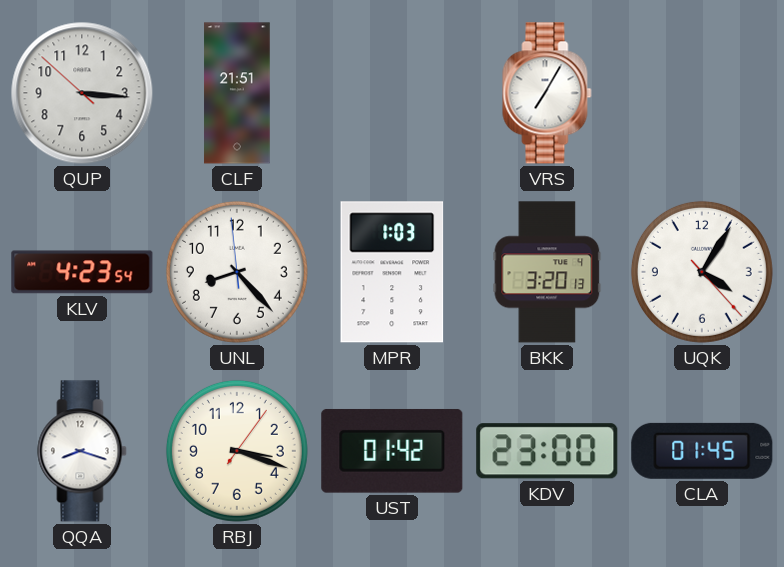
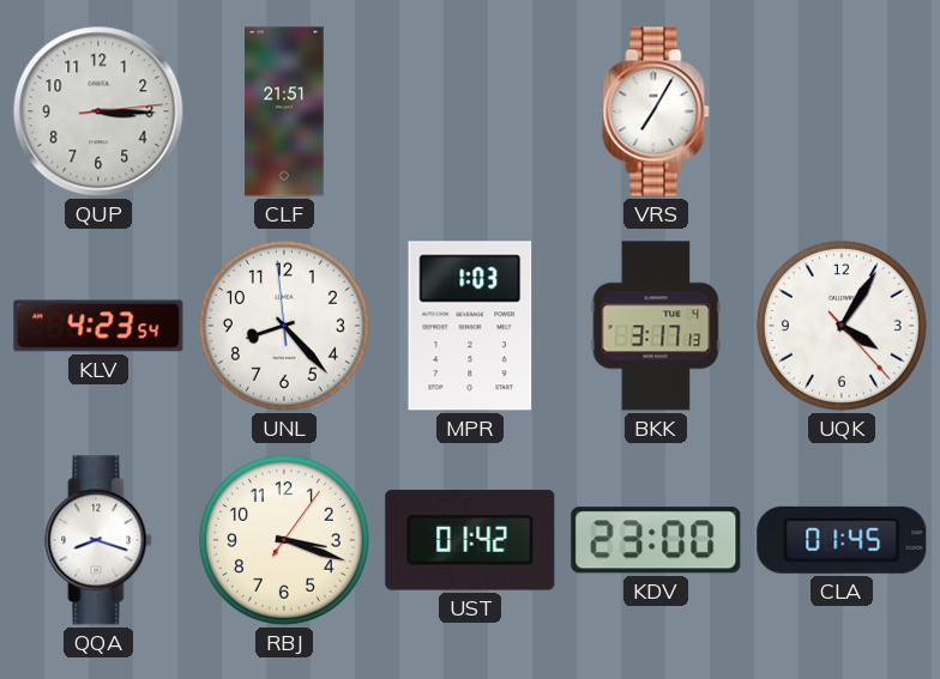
QUP: 3:15:52 -> 3:15:14 (98, 111)
BKK: 3:20 -> 3:17 (656, 326)
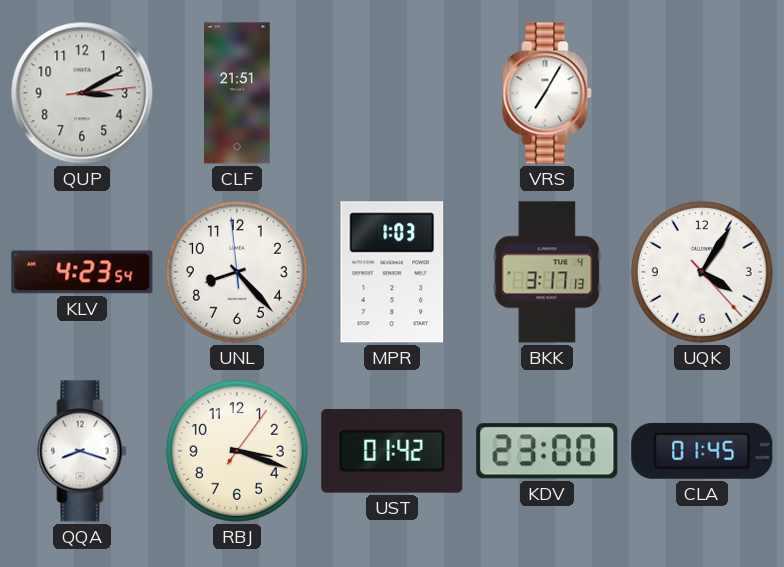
QUP: 3:15 -> 3:10 (82, 93)
